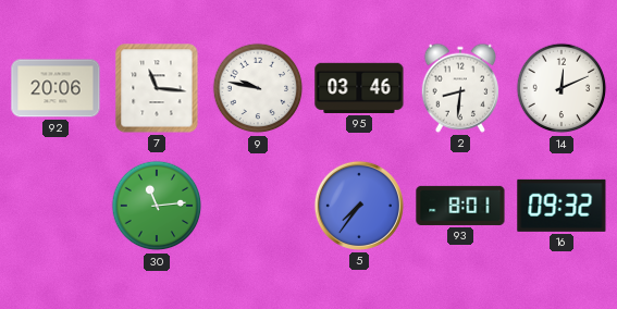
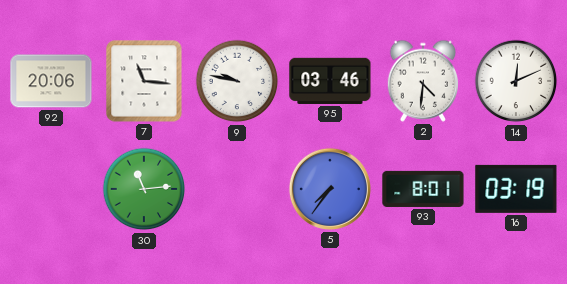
2: 8:31 -> 4:31 (422, 81)
16: 09:32 -> 03:19 (516, 189)
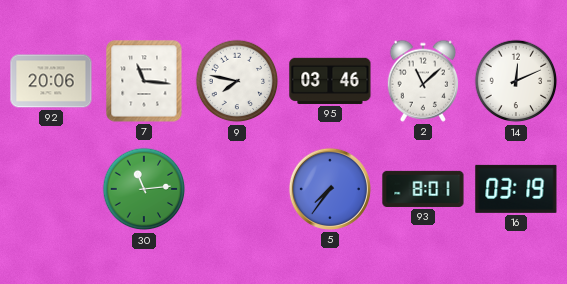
9: 9:47 -> 7:47 (237, 81)
2: 4:31 -> 11:08 (422, 81)
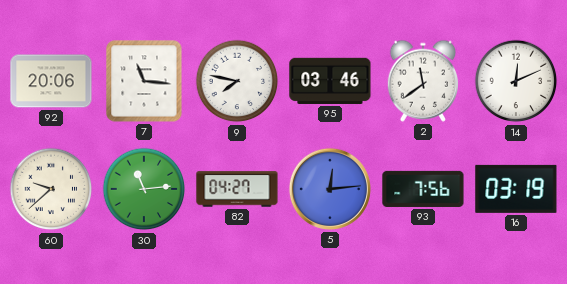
2: 11:08 -> 11:39 (422, 81)
60: none -> 9:38 (51, 189)
82: none -> 04:27 (237, 189)
5: 7:36 -> 12:14 (330, 189)
93: 8:01 -> 7:56 (423, 189)
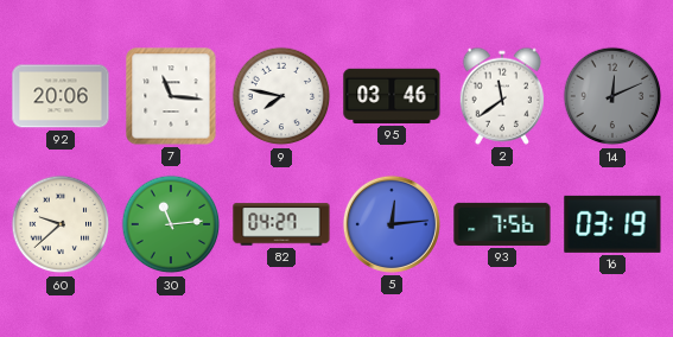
14 dial: white -> grey (612, 96)
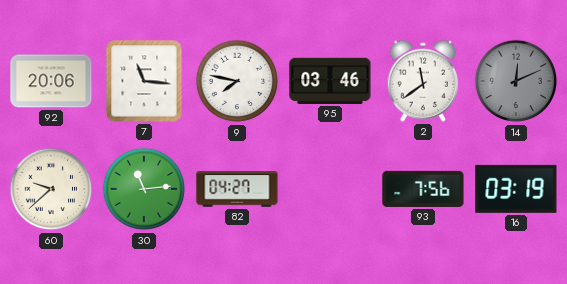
5: 12:14 -> none (392, 224)
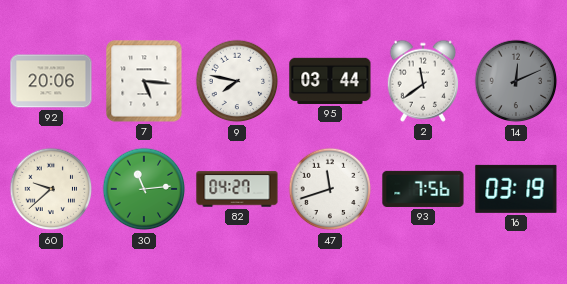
7: 11:16 -> 5:16 (144, 81)
95: 03:46 -> 03:44 (330, 81)
47: none -> 11:42 (330, 189)
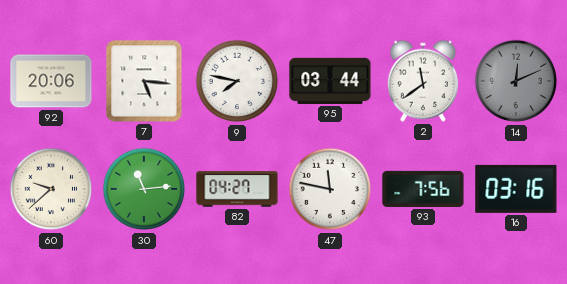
47: 11:42 -> 11:47 (330, 189)
16: 03:19 -> 03:16 (516, 189)
